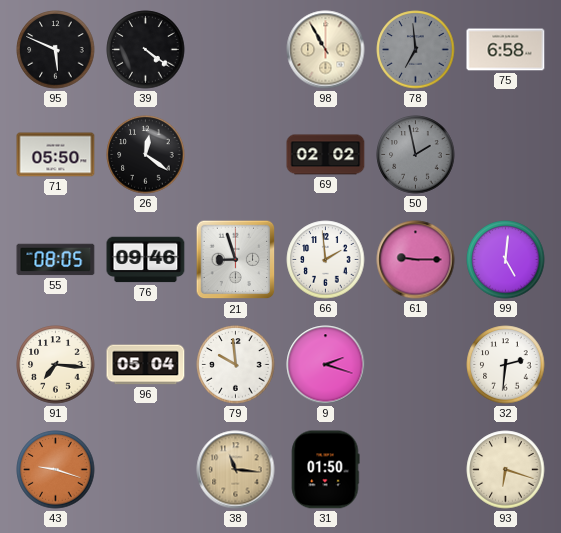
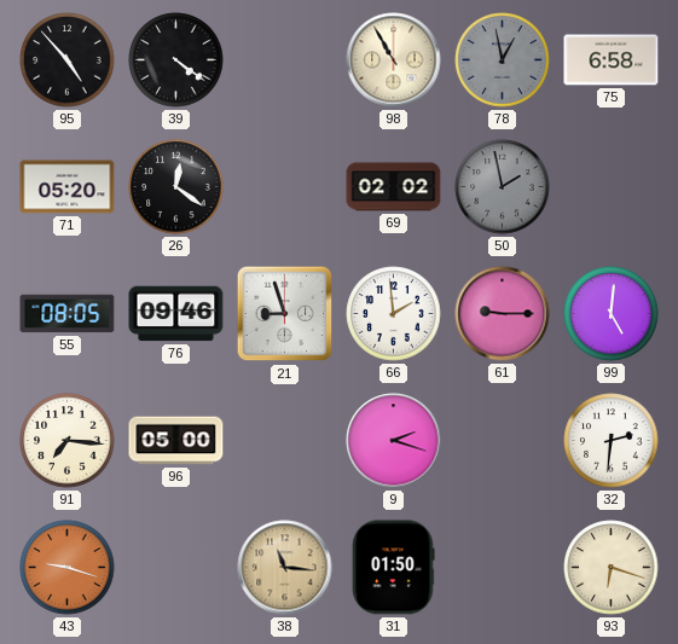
95: 5:49 -> 4:53 (68, 60)
78: 6:59 -> 12:58 (503, 60)
71: 05:50 -> 05:20 (68, 187)
96: 05:04 -> 05:00 (176, 441)
79: 9:59 -> none (236, 365)
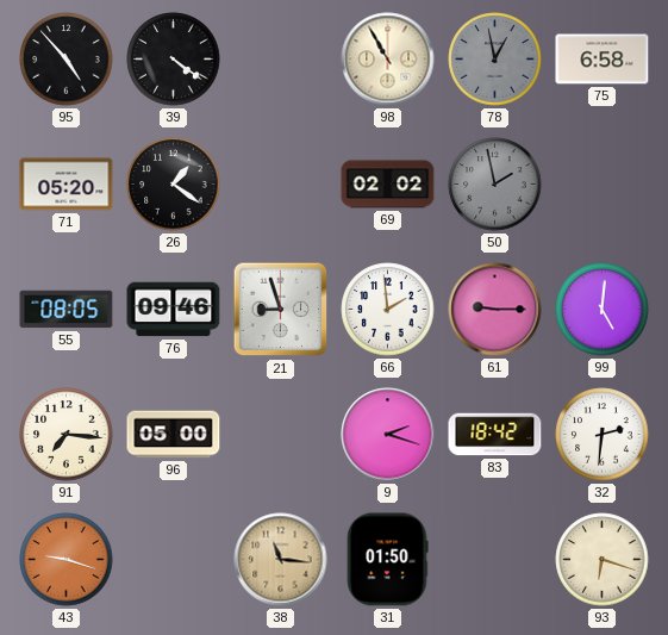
26: 12:21 -> 1:21 (174, 185)
83: none -> 18:42 (495, 435)
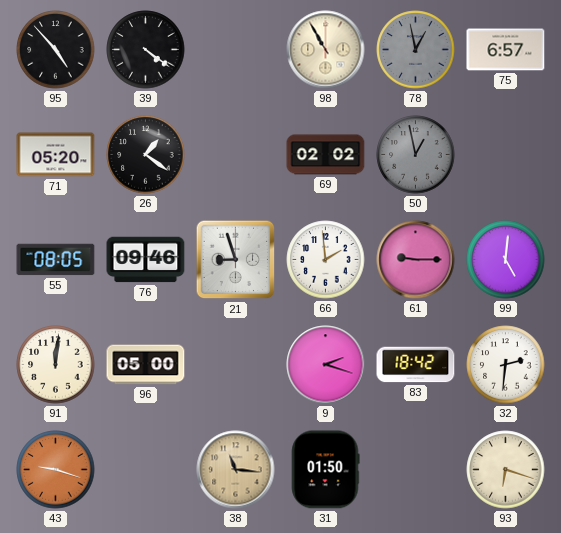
75: 6:58 -> 6:57 (506, 50)
50: 1:58 -> 12:58 (416, 155)
91: 7:16 -> 12:01 (56, 365)
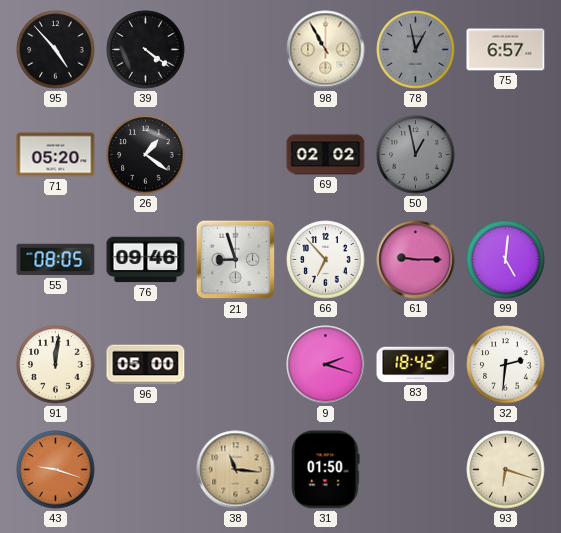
66: 1:59 -> 6:53 (326, 260)
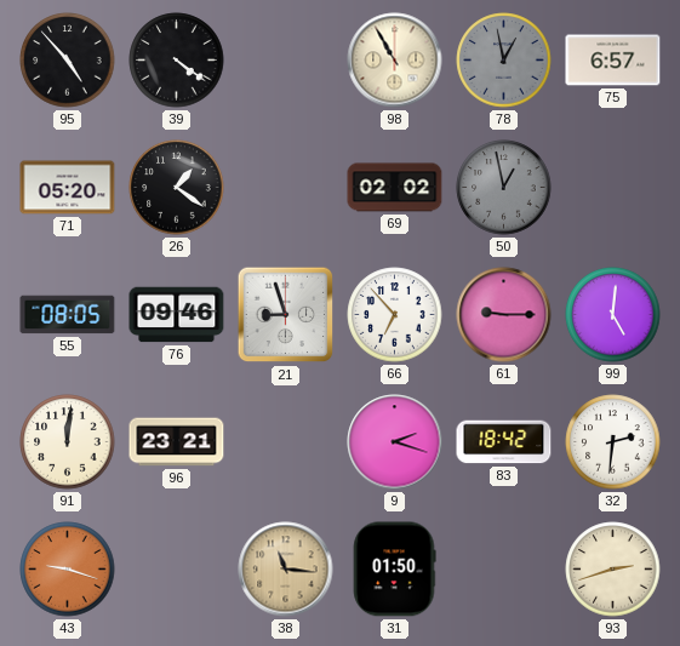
96: 05:00 -> 23:21 (177, 442)
93: 6:18 -> 2:42 (613, 570)
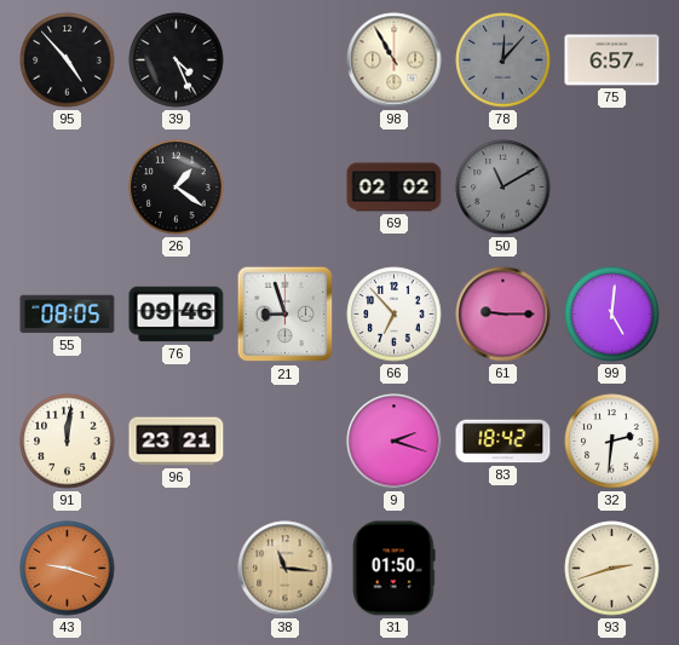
39: 4:21 -> 4:26 (177, 61)
78: 12:58 -> 12:07 (504, 61)
71: 05:20 -> none (68, 188)
50: 12:58 -> 11:10 (504, 188)
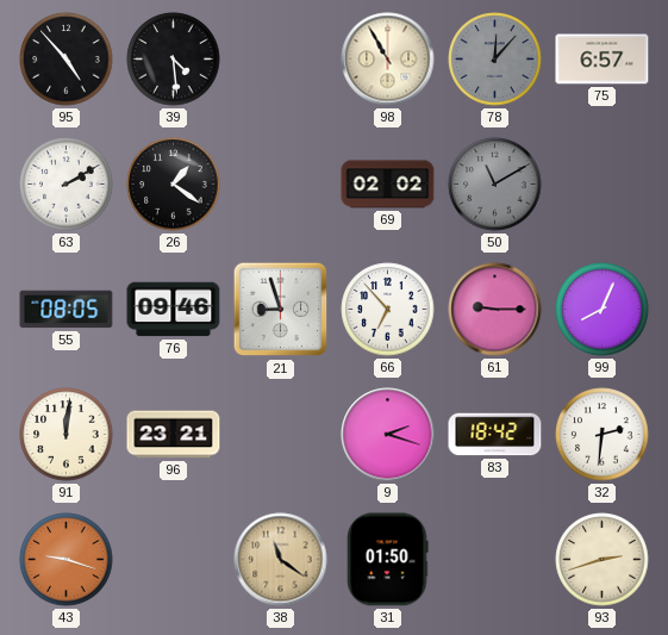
39: 4:26 -> 4:29 (174, 60)
63: none -> 2:10 (67, 185)
99: 5:01 -> 8:04 (603, 310)
38: 11:16 -> 11:21 (281, 560)
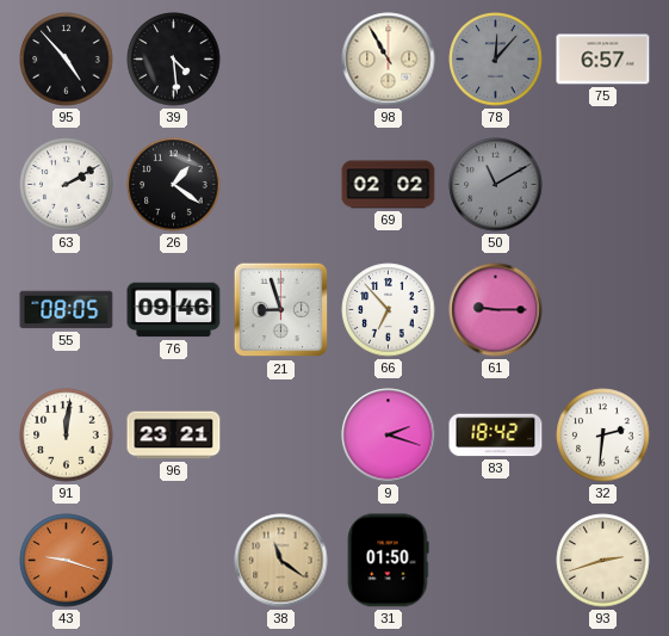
99: 8:04 -> none (603, 310)
